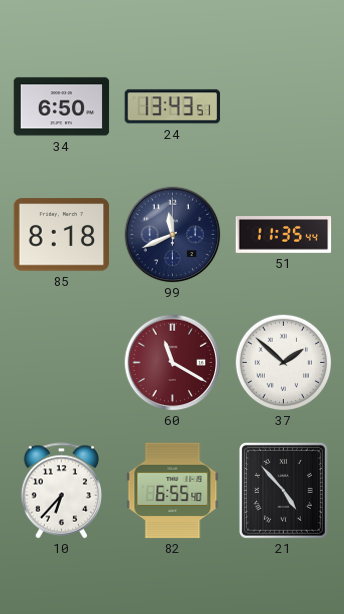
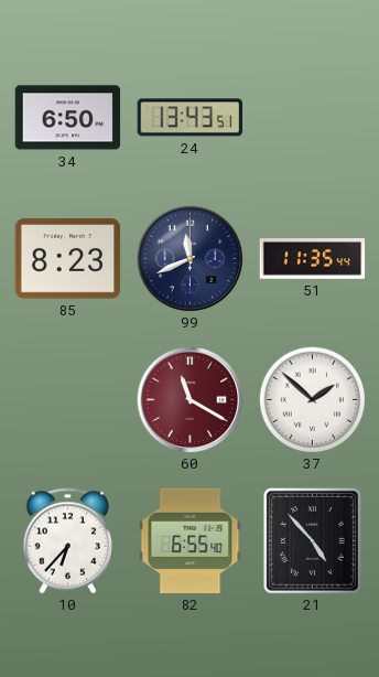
85: 8:18 -> 8:23 (68, 259)
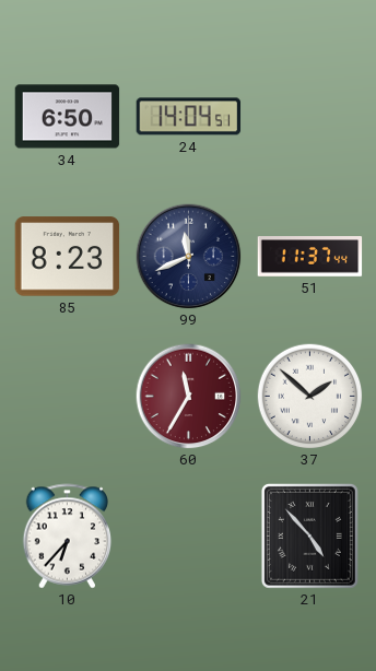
24: 13:43 -> 14:04 (189, 117)
51: 11:35 -> 11:37 (310, 257)
60: 11:20 -> 11:35 (189, 397)
82: 6:55 -> none (191, 541)
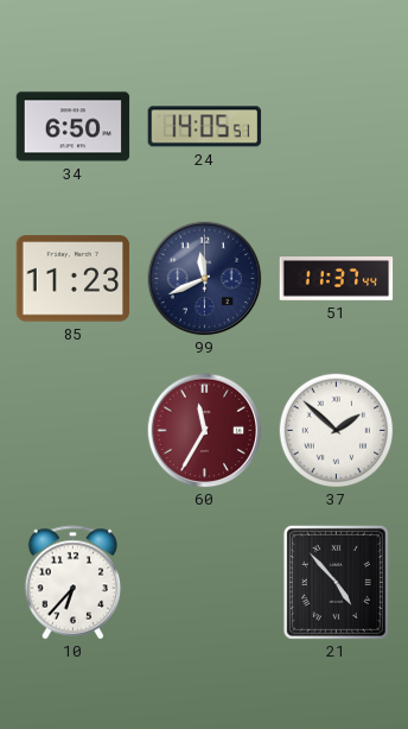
24: 14:04 -> 14:05 (205, 127)
85: 8:23 -> 11:23 (74, 279)
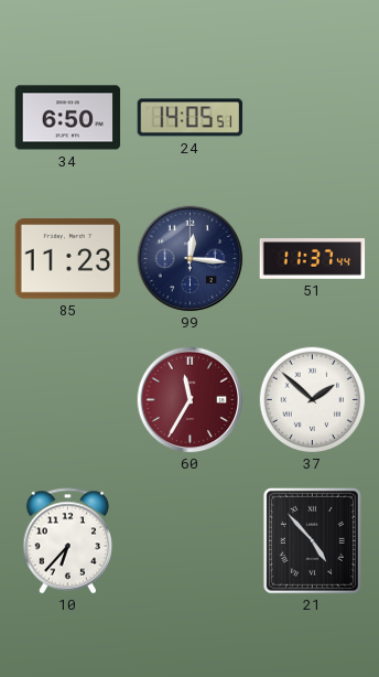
99: 11:41 -> 12:16 (191, 259)
